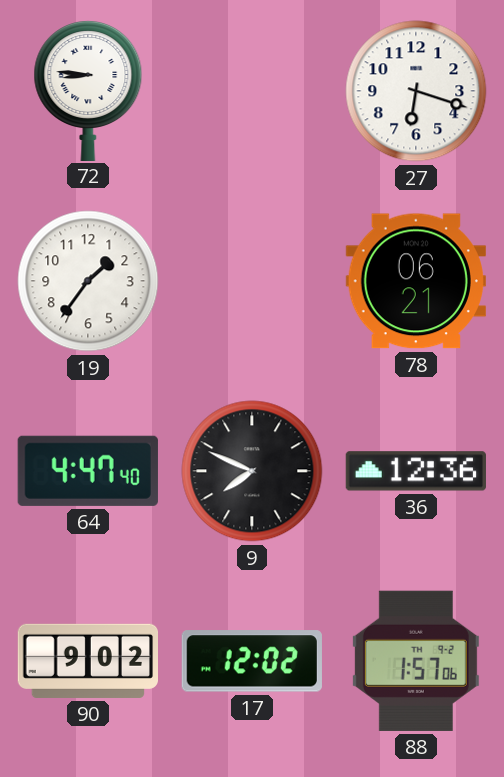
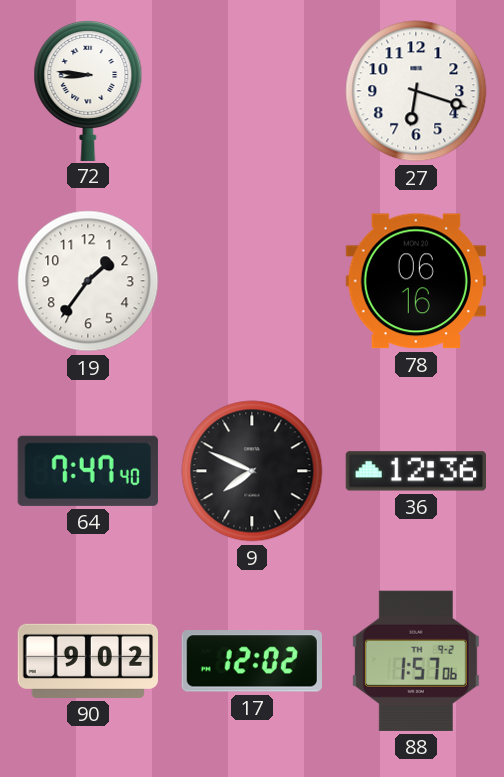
78: 06:21 -> 06:16 (416, 281)
64: 4:47 -> 7:47 (88, 471)
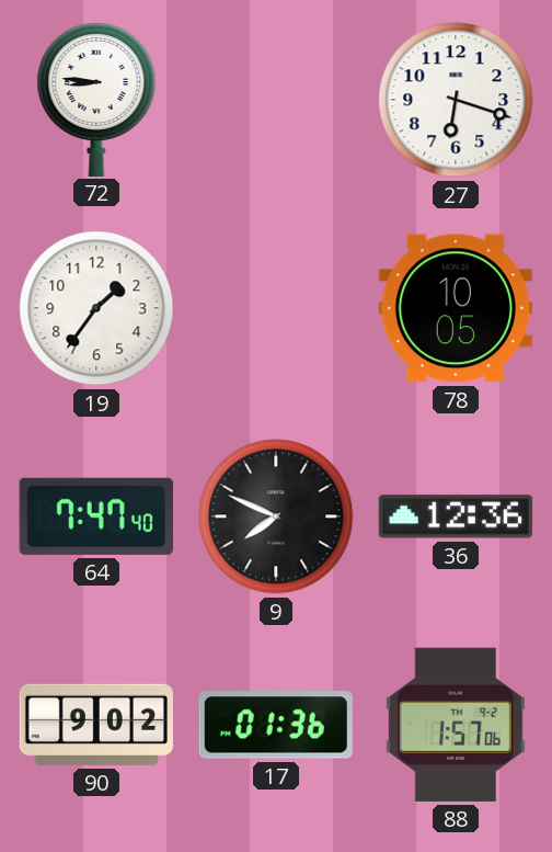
78: 06:16 -> 10:05 (456, 308)
17: 12:02 -> 01:36 (276, 725)
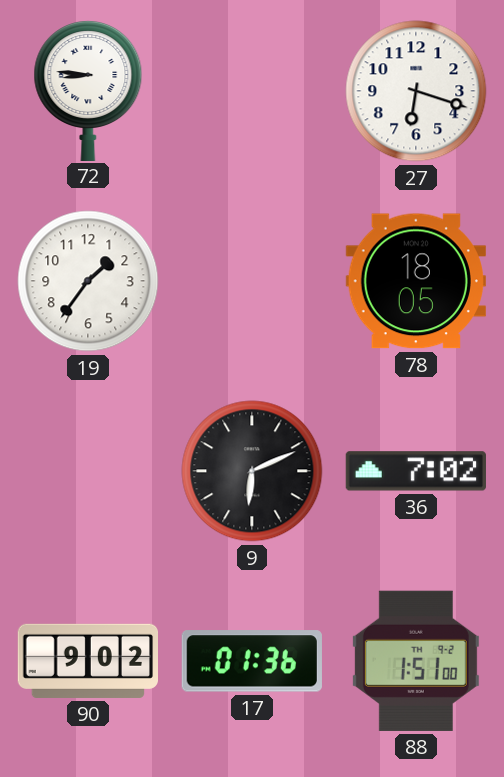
78: 10:05 -> 18:05 (416, 281)
64: 7:47 -> none (96, 516)
9: 7:49 -> 6:11 (252, 471)
36: 12:36 -> 7:02 (416, 471)
88: 1:57 -> 1:51 (416, 661)
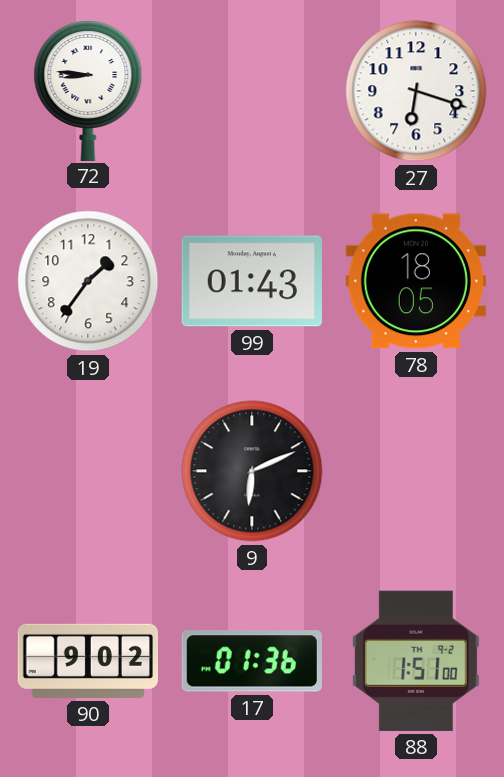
99: none -> 01:43 (252, 281)
36: 7:02 -> none (416, 471)
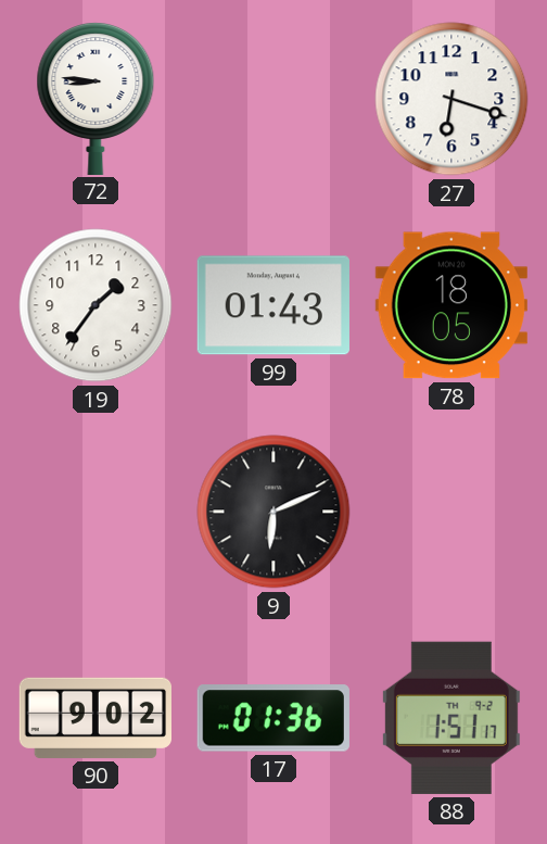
88: 1:51:00 -> 1:51:17 (451, 718)
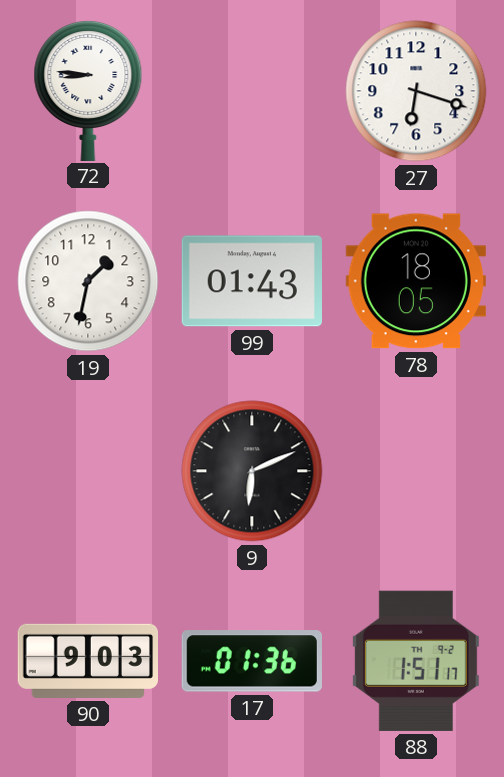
19: 1:36 -> 1:32 (88, 281)
90: 9:02 -> 9:03 (87, 661)
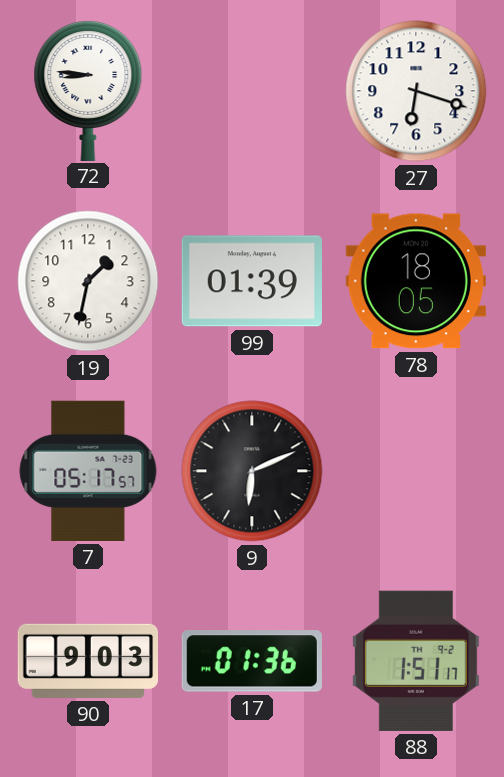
99: 01:43 -> 01:39 (252, 281)
7: none -> 05:17 (88, 471)
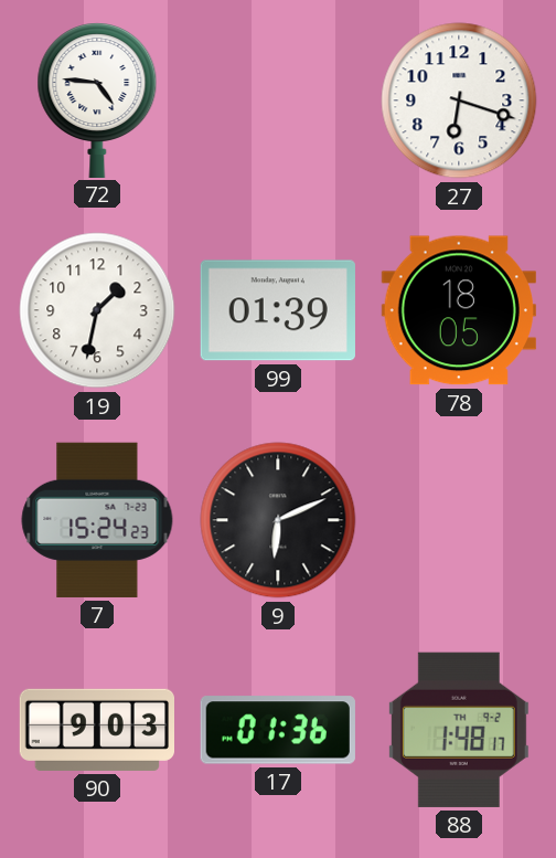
72: 8:46 -> 4:46 (97, 100)
7: 05:17 -> 15:24 (97, 520)
88: 1:51 -> 1:48 (459, 730)
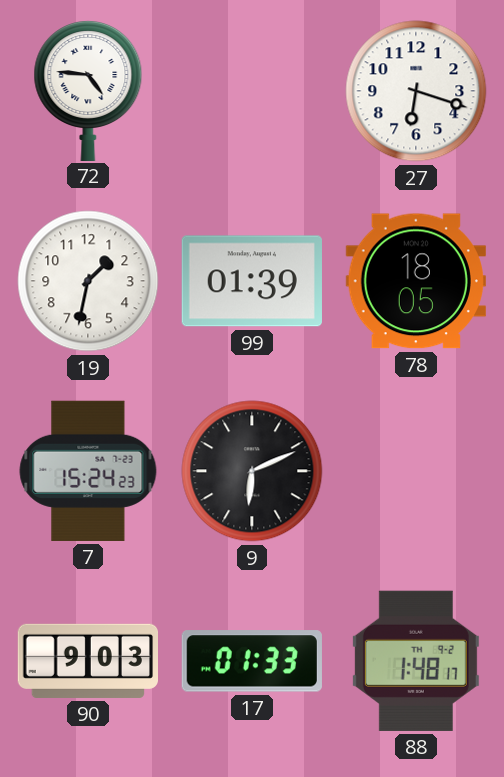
17: 01:36 -> 01:33 (252, 661)
